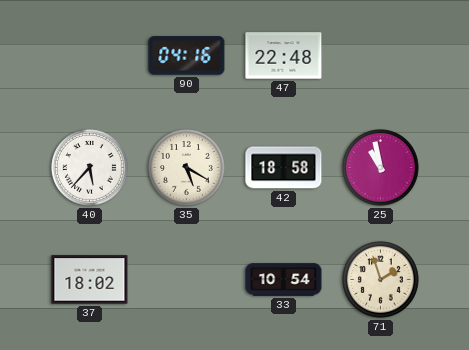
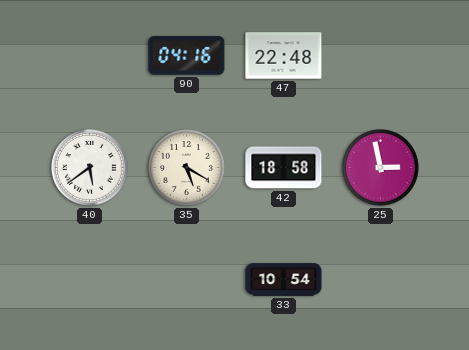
40: 5:37 -> 5:39 (90, 168)
25: 10:58 -> 2:58 (381, 168)
37: 18:02 -> none (90, 280)
71: 1:57 -> none (381, 280)
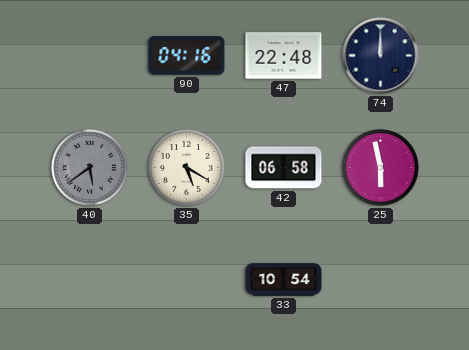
74: none -> 12:00 (381, 56)
40 dial: white -> grey (90, 168)
42: 18:58 -> 06:58 (284, 168)
25: 2:58 -> 5:58 (381, 168)
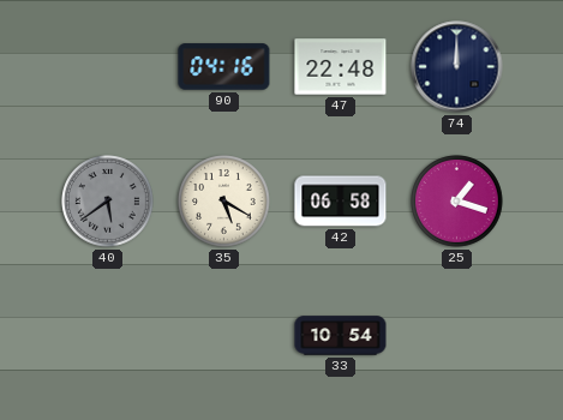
25: 5:58 -> 1:18 (457, 202)
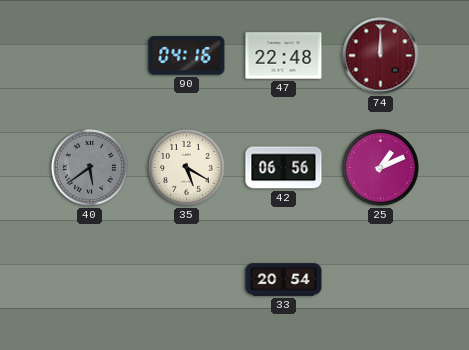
74 dial: navy -> burgundy (381, 56)
42: 06:58 -> 06:56 (284, 168)
25: 1:18 -> 1:11 (381, 168)
33: 10:54 -> 20:54 (284, 280)
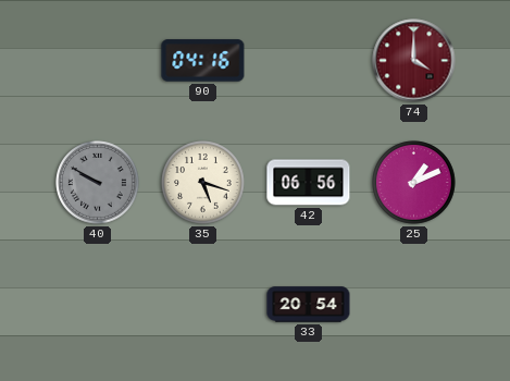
47: 22:48 -> none (284, 56)
74: 12:00 -> 4:00 (414, 61)
40: 5:39 -> 9:50 (98, 183)
35: 5:20 -> 5:18 (203, 183)
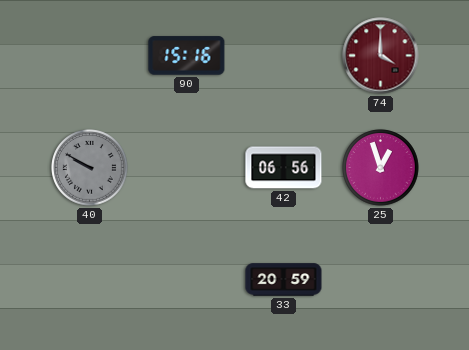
90: 04:16 -> 15:16 (187, 56)
35: 5:18 -> none (203, 183)
25: 1:11 -> 12:57 (381, 168)
33: 20:54 -> 20:59 (284, 280)
